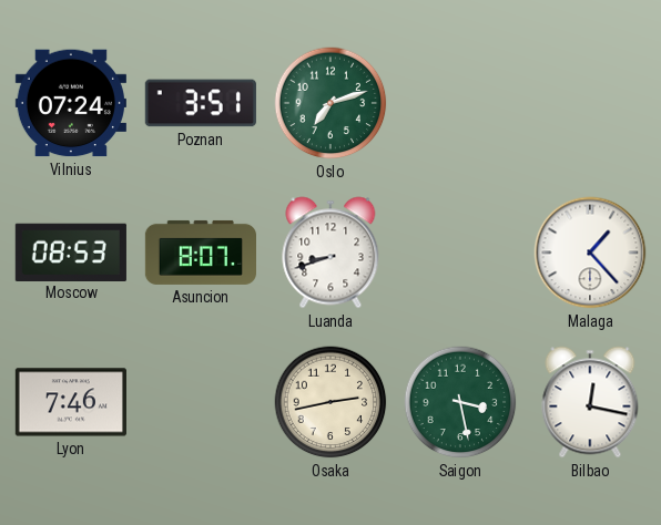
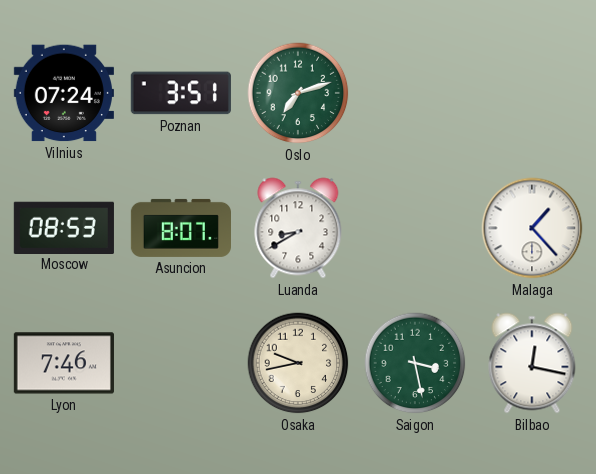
Luanda: 8:42 -> 8:40 (298, 228)
Osaka: 2:43 -> 9:43 (298, 363)
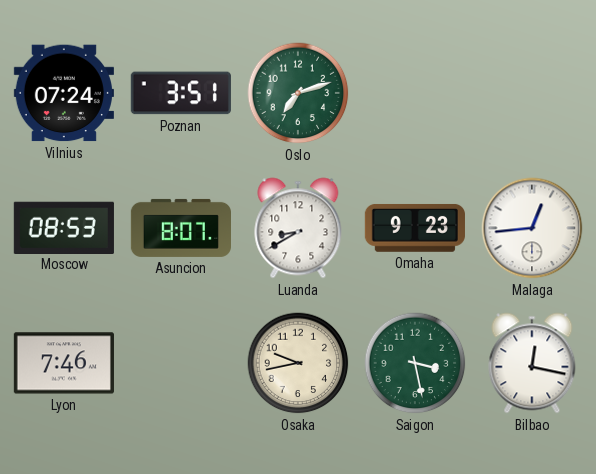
Omaha: none -> 9:23 (415, 228)
Malaga: 1:23 -> 12:44 (532, 228)
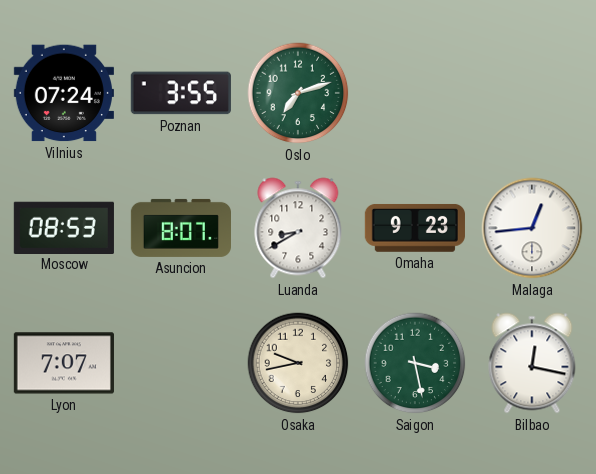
Poznan: 3:51 -> 3:55 (181, 93)
Lyon: 7:46 -> 7:07 (64, 363)
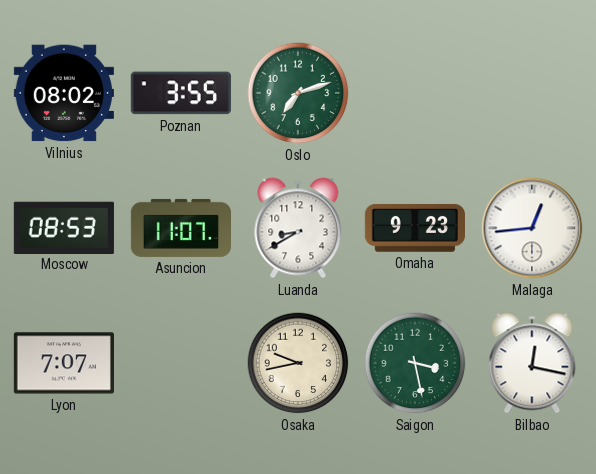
Vilnius: 07:24 -> 08:02 (64, 93)
Asuncion: 8:07 -> 11:07 (180, 228)
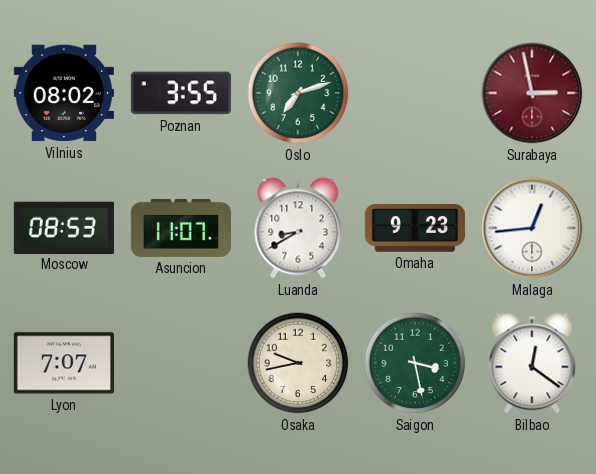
Surabaya: none -> 2:58 (532, 93)
Bilbao: 12:17 -> 12:21 (532, 363)
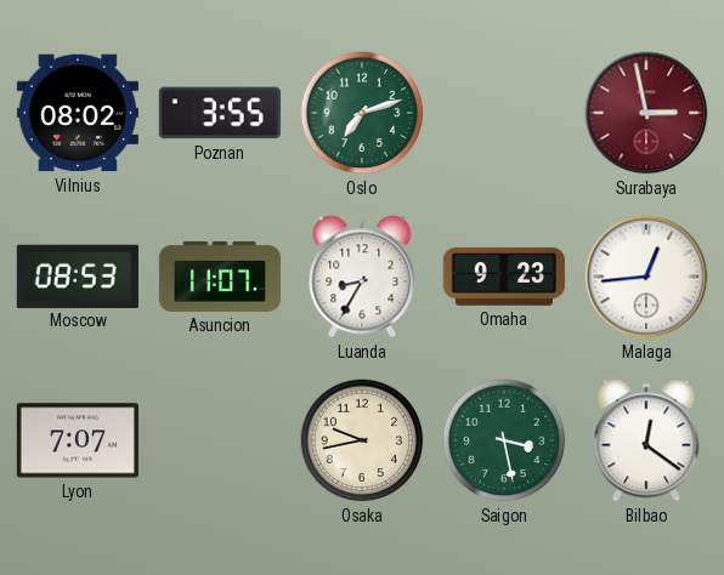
Luanda: 8:40 -> 8:35 (362, 277)
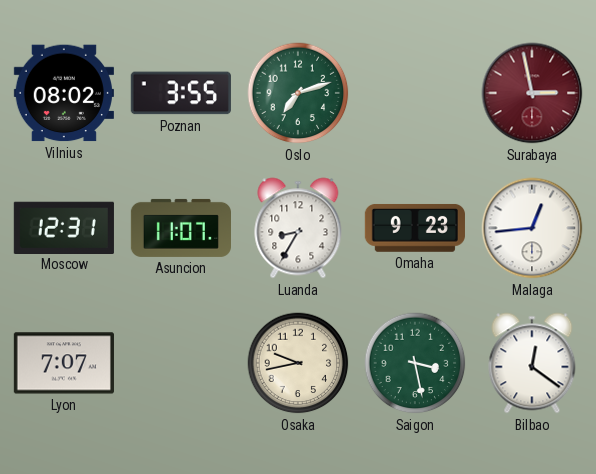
Moscow: 08:53 -> 12:31 (64, 227)
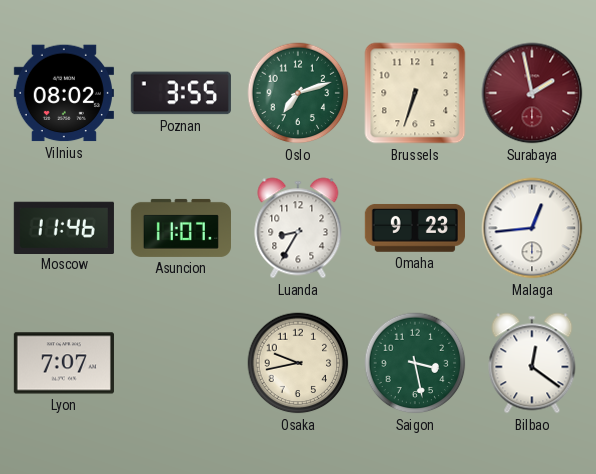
Brussels: none -> 6:33 (415, 93)
Surabaya: 2:58 -> 1:58 (532, 93)
Moscow: 12:31 -> 11:46 (64, 227)
